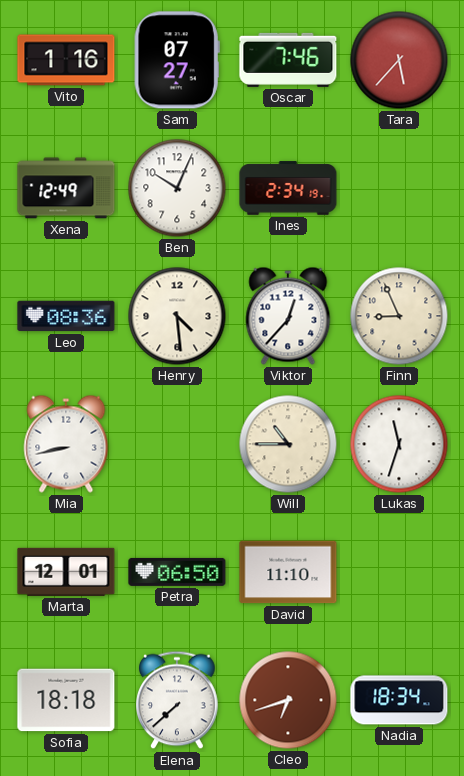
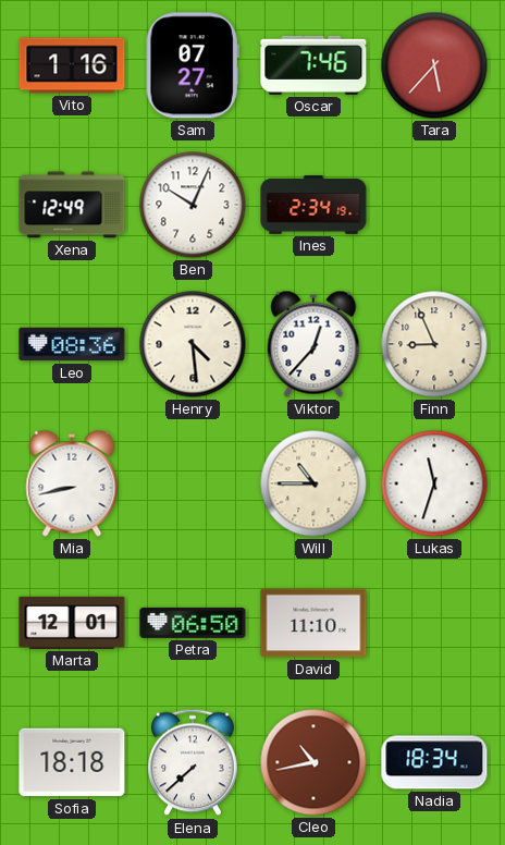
Cleo: 6:42 -> 10:43 (313, 762)
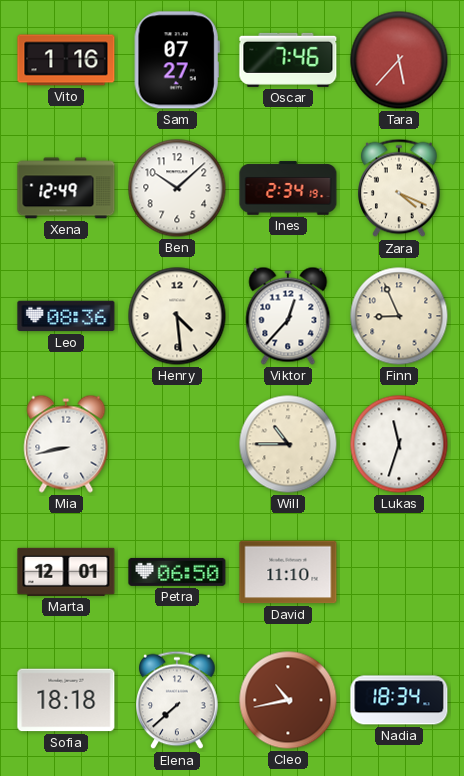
Ben: 10:04 -> 10:08 (177, 188)
Zara: none -> 4:19 (399, 188)
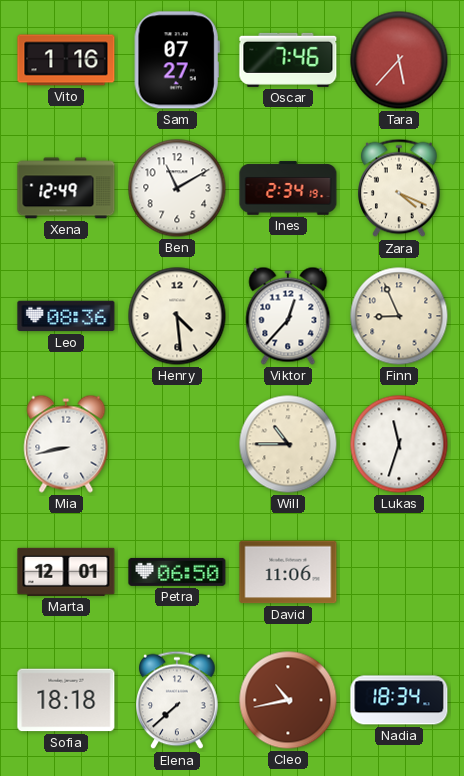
Ben: 10:08 -> 11:10 (177, 188)
David: 11:10 -> 11:06 (288, 572)
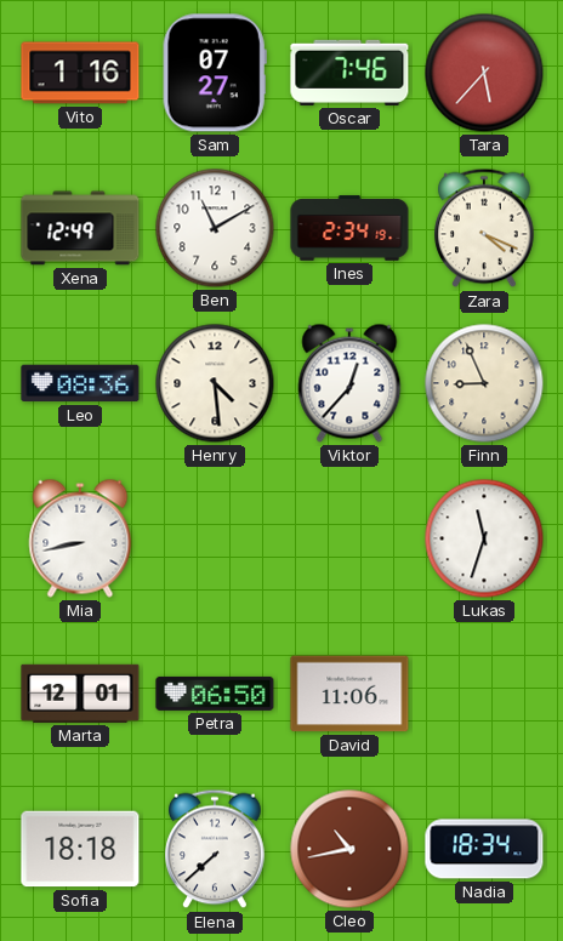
Will: 10:45 -> none (288, 444)
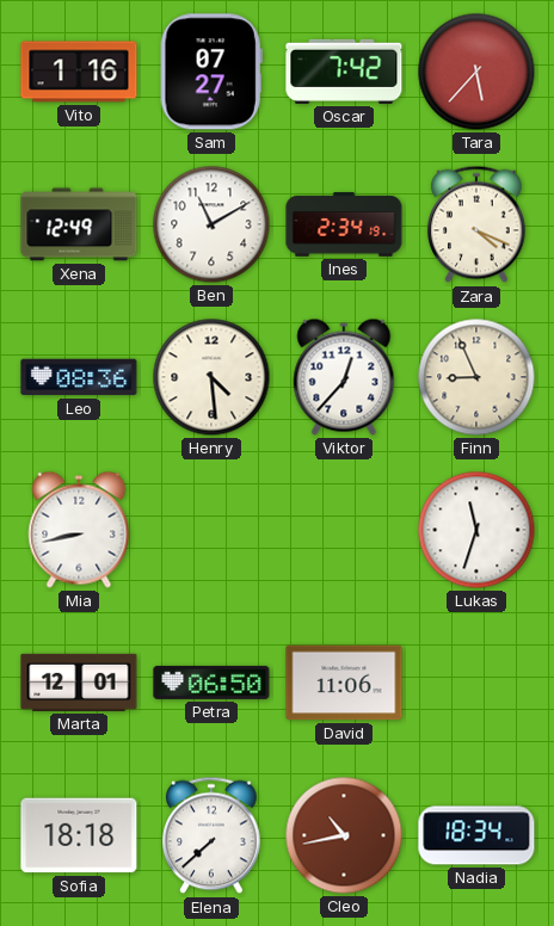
Oscar: 7:46 -> 7:42 (344, 72)
